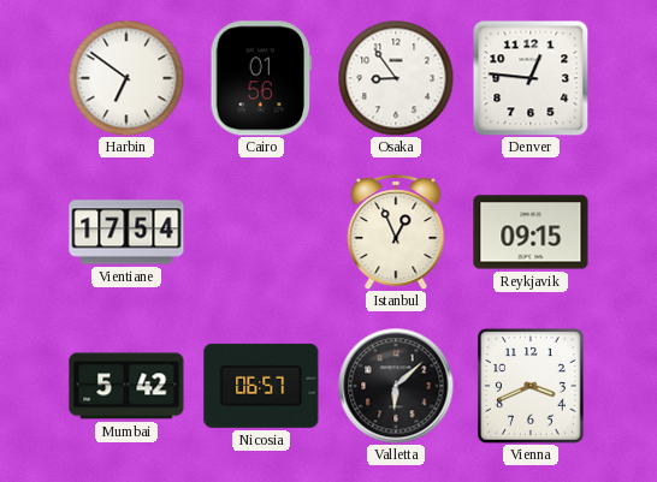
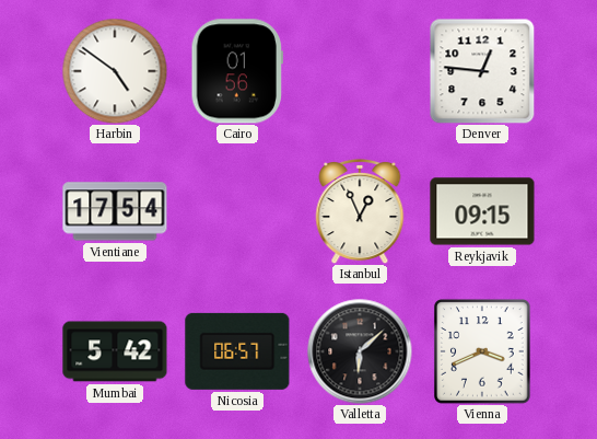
Harbin: 6:51 -> 4:51 (115, 71)
Osaka: 8:54 -> none (396, 78)
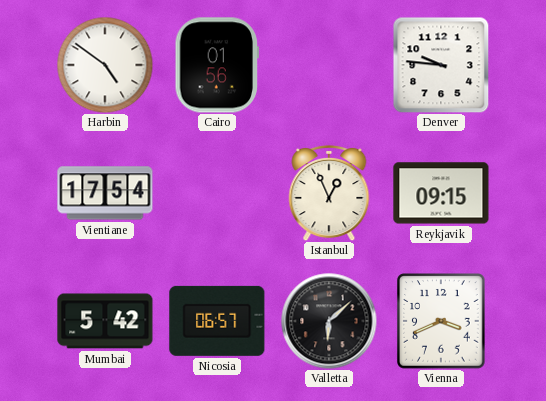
Denver: 12:46 -> 9:46 (441, 65)
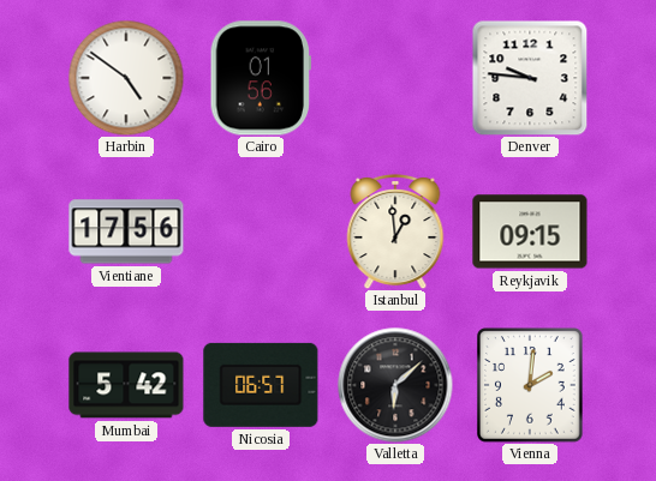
Vientiane: 17:54 -> 17:56 (126, 232)
Istanbul: 12:56 -> 12:59 (395, 232)
Vienna: 3:41 -> 2:01 (530, 385)
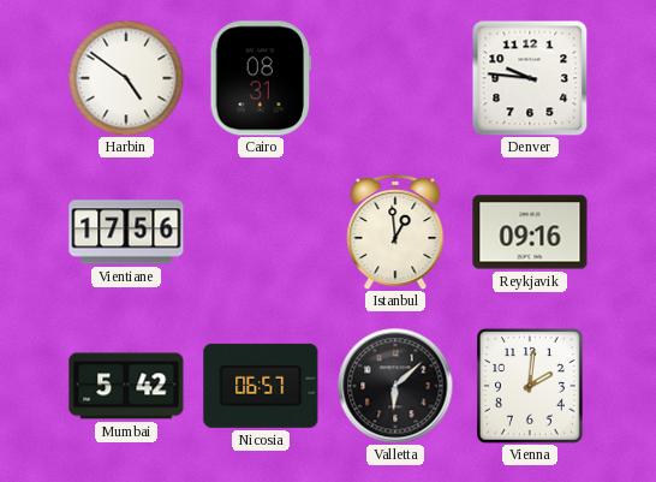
Cairo: 01:56 -> 08:31 (261, 78)
Reykjavik: 09:15 -> 09:16 (530, 232)
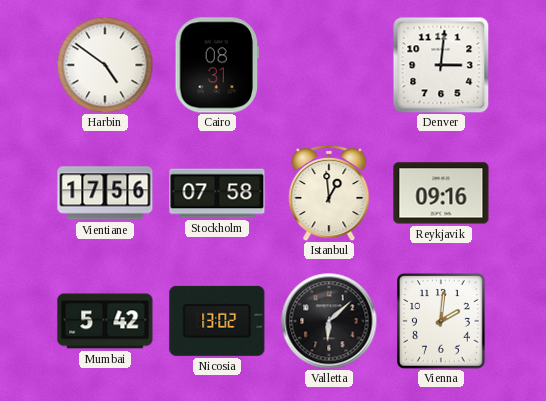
Denver: 9:46 -> 3:01 (441, 65)
Stockholm: none -> 07:58 (217, 193)
Nicosia: 06:57 -> 13:02 (217, 321)
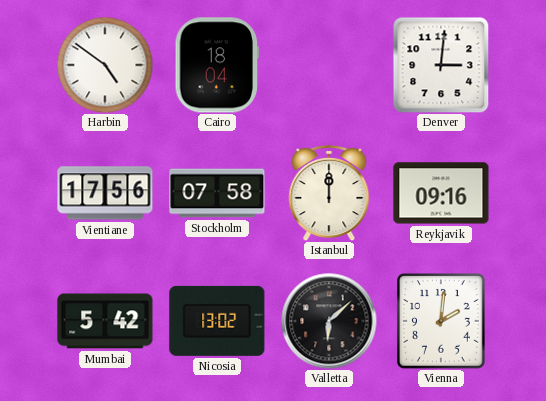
Cairo: 08:31 -> 18:04 (217, 65)
Istanbul: 12:59 -> 12:00 (329, 193)
